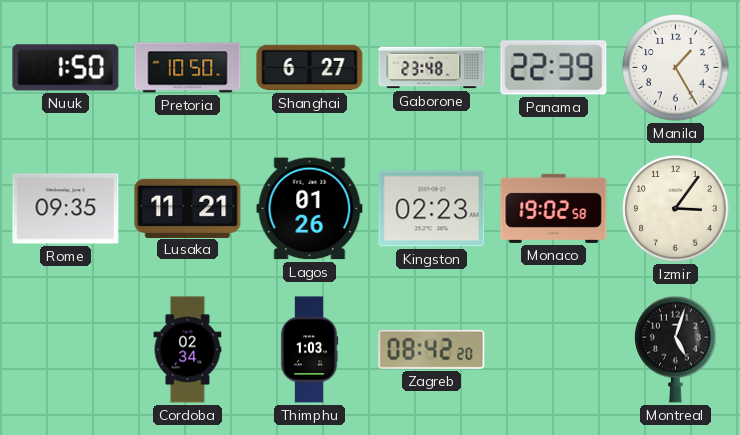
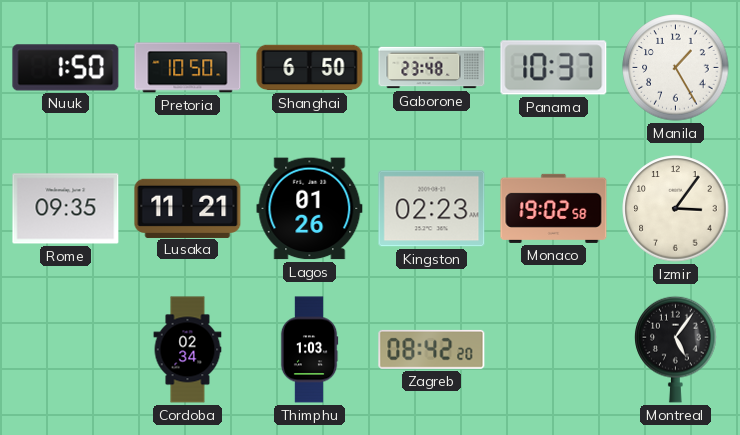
Shanghai: 6:27 -> 6:50 (310, 68)
Panama: 22:39 -> 10:37 (554, 68)
Montreal: 5:03 -> 5:06 (676, 349)
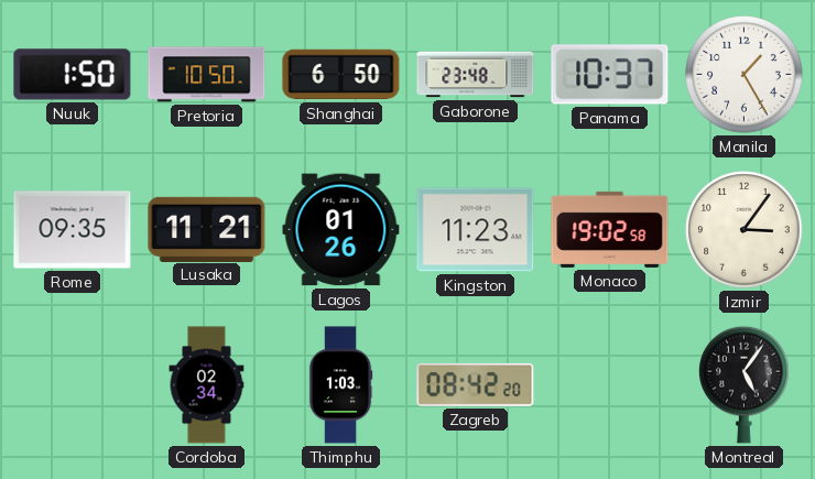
Kingston: 02:23 -> 11:23 (476, 230)
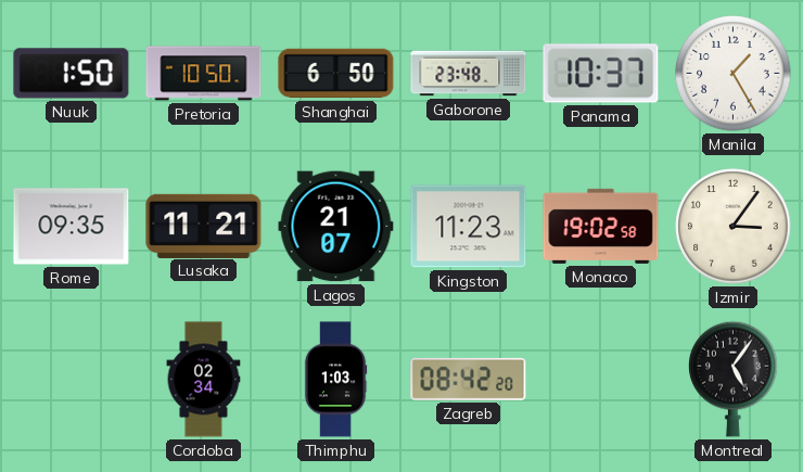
Lagos: 01:26 -> 21:07 (336, 227)
